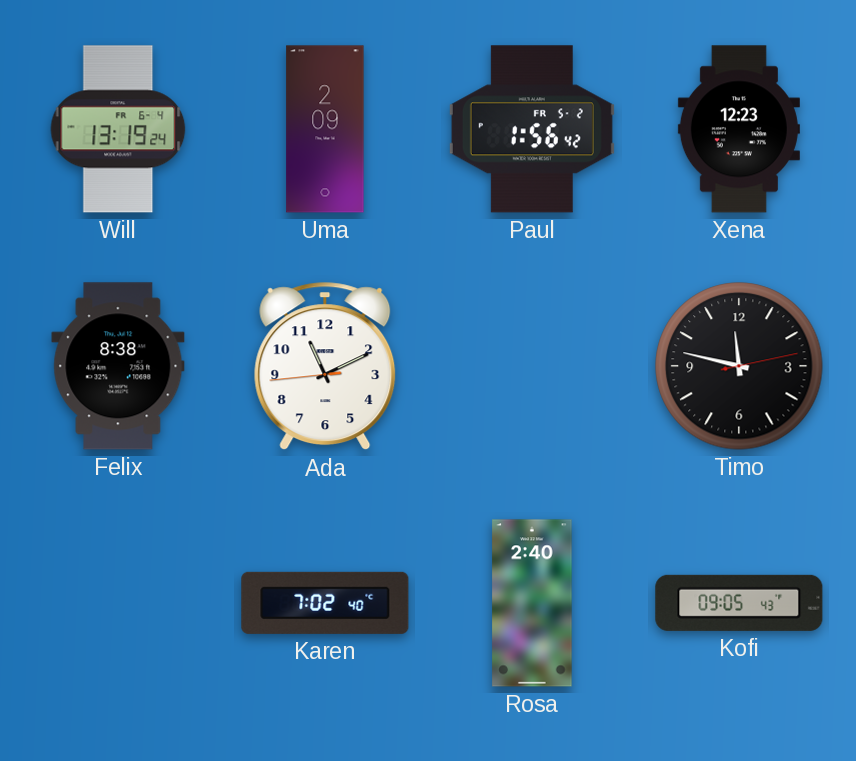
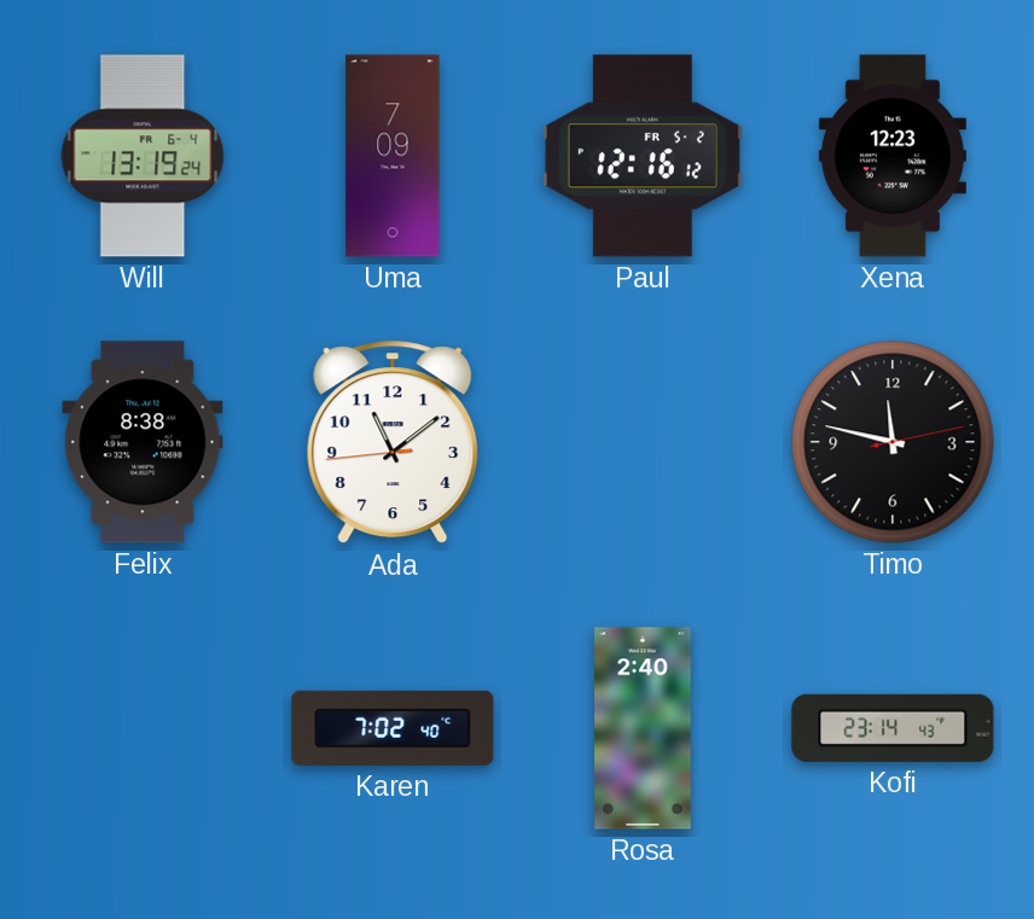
Uma: 2:09 -> 7:09 (393, 156)
Paul: 1:56 -> 12:16 (643, 156)
Ada: 11:10 -> 11:08 (393, 443)
Kofi: 09:05 -> 23:14 (893, 728)
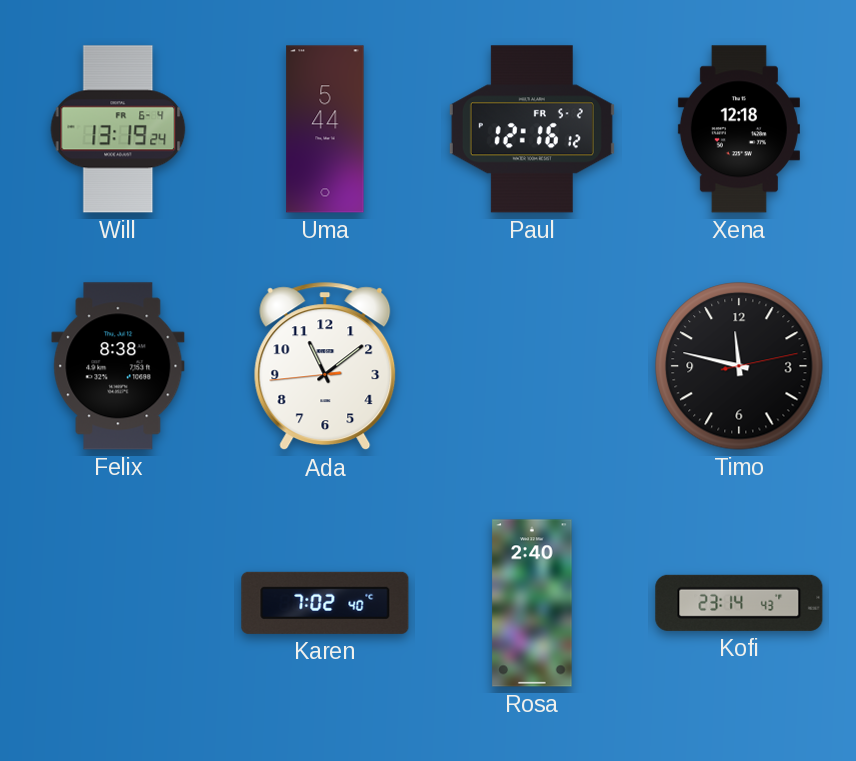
Uma: 7:09 -> 5:44 (325, 129)
Xena: 12:23 -> 12:18 (739, 129)
